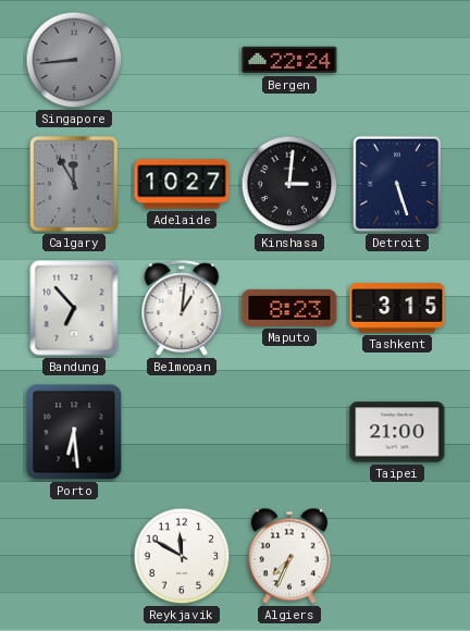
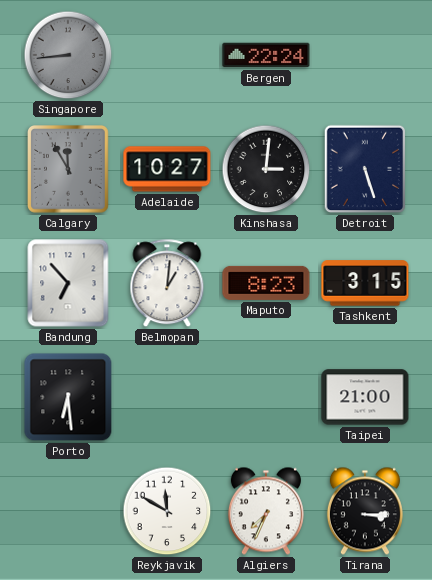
Tirana: none -> 3:15 (365, 511)
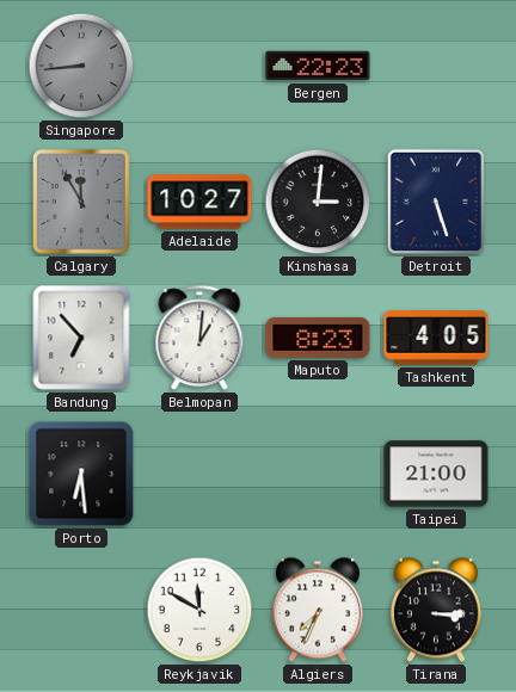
Bergen: 22:24 -> 22:23 (318, 66)
Tashkent: 3:15 -> 4:05 (436, 338)
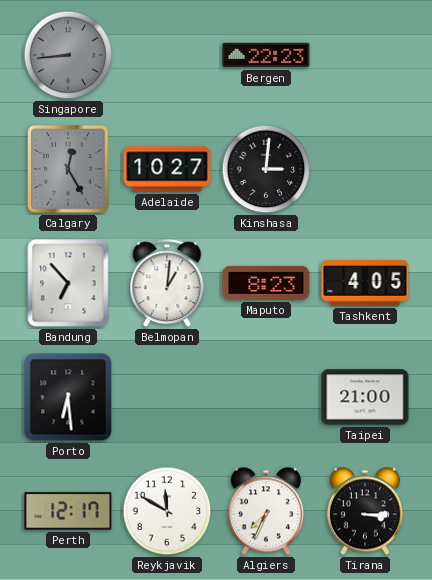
Calgary: 11:55 -> 12:25 (69, 169)
Detroit: 5:27 -> none (436, 202)
Perth: none -> 12:17 (68, 511)
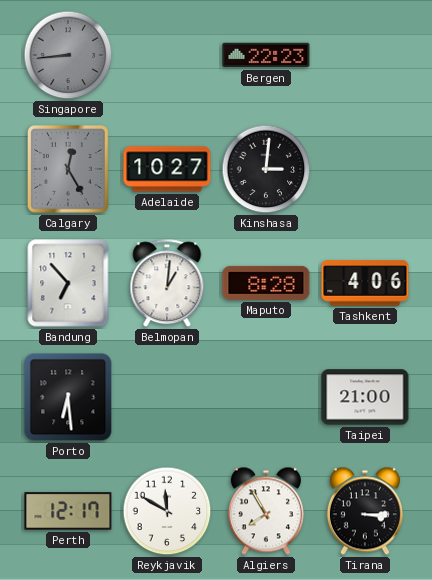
Maputo: 8:23 -> 8:28 (266, 283)
Tashkent: 4:05 -> 4:06 (365, 283)
Algiers: 7:34 -> 7:55 (266, 511)
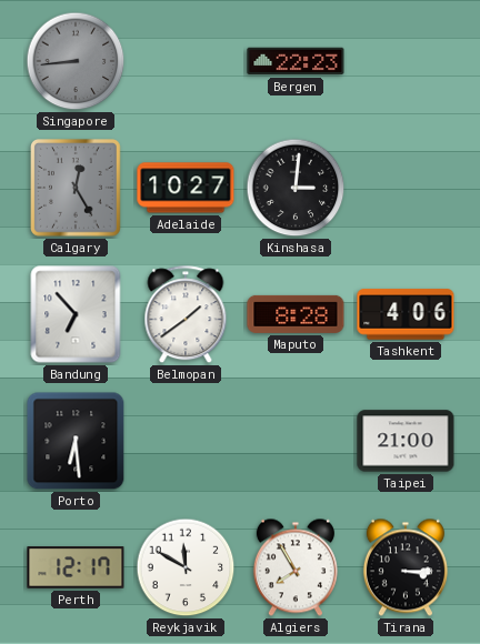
Belmopan: 1:01 -> 1:39 (186, 315)
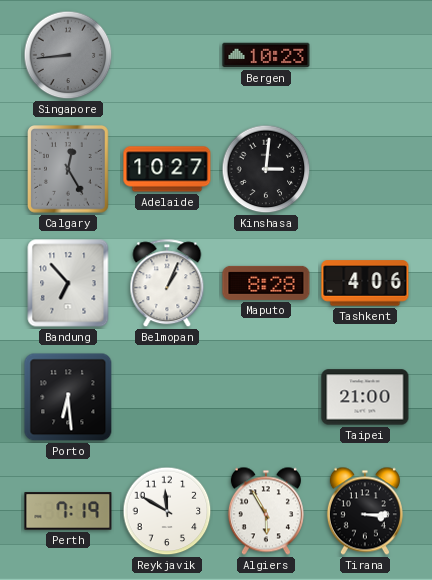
Bergen: 22:23 -> 10:23 (266, 55)
Belmopan: 1:39 -> 1:04 (167, 284)
Perth: 12:17 -> 7:19 (68, 511)
Algiers: 7:55 -> 5:55 (266, 511)
